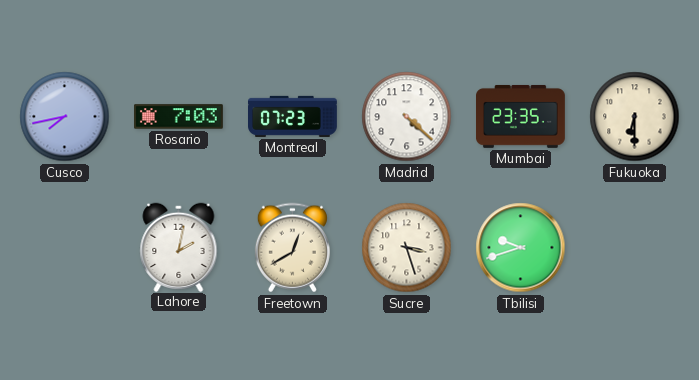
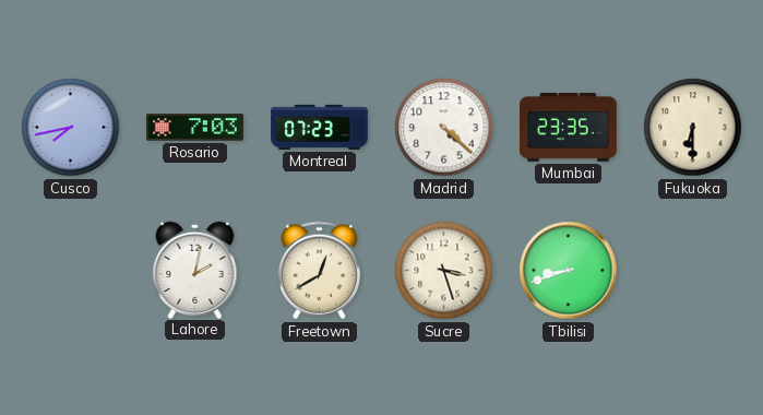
Tbilisi: 9:42 -> 8:42 (569, 271)
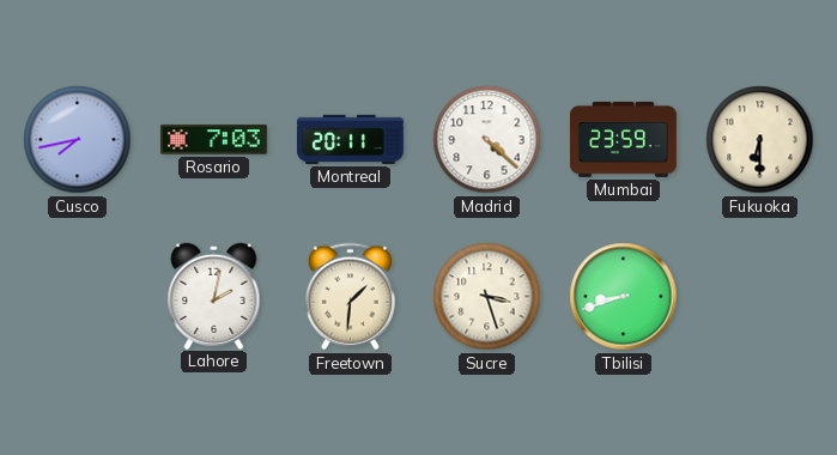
Montreal: 07:23 -> 20:11 (351, 139)
Mumbai: 23:35 -> 23:59 (624, 140)
Freetown: 12:40 -> 1:31 (350, 297)
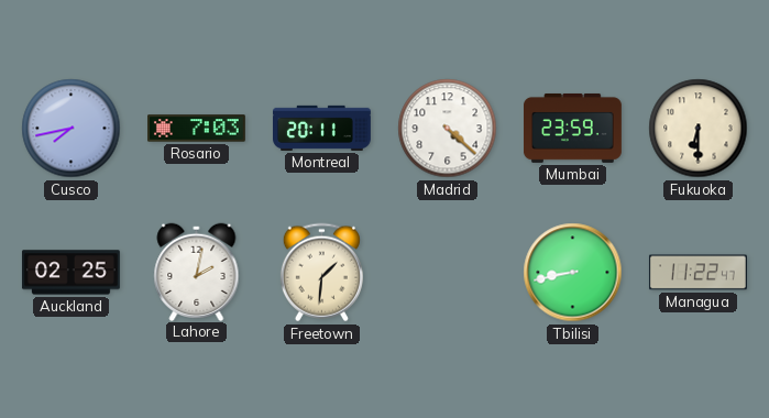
Auckland: none -> 02:25 (72, 273)
Sucre: 3:27 -> none (487, 297)
Tbilisi: 8:42 -> 8:43 (573, 273)
Managua: none -> 11:22 (697, 273)
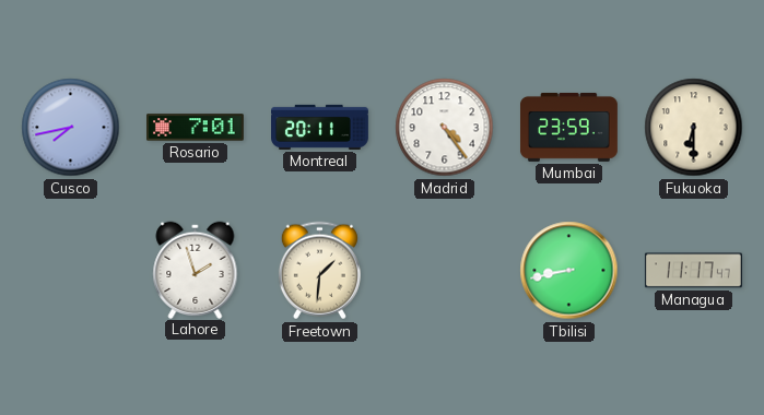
Rosario: 7:03 -> 7:01 (196, 128)
Madrid: 4:22 -> 4:24 (445, 128)
Auckland: 02:25 -> none (72, 273)
Lahore: 2:02 -> 1:57 (196, 270)
Managua: 11:22 -> 11:17 (693, 271)
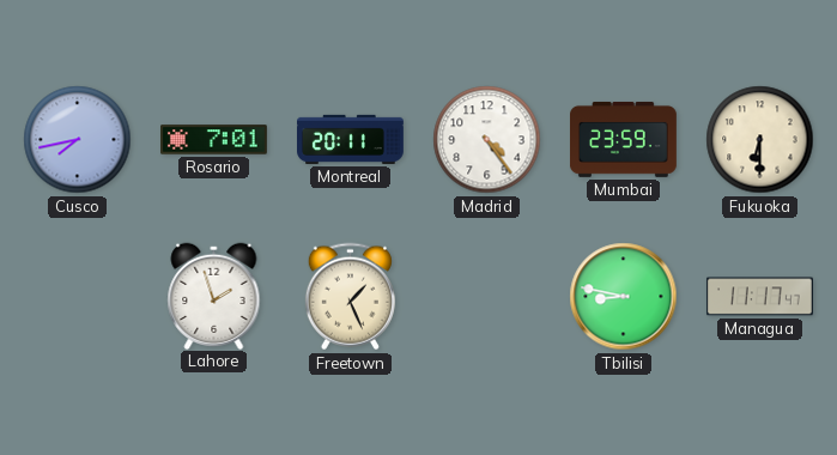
Freetown: 1:31 -> 1:26 (350, 297)
Tbilisi: 8:43 -> 8:47 (624, 297)
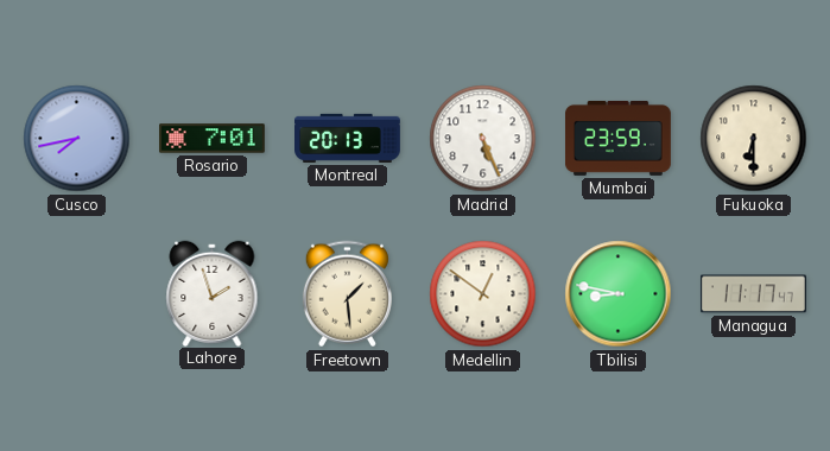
Montreal: 20:11 -> 20:13 (348, 138)
Madrid: 4:24 -> 5:26 (483, 139)
Freetown: 1:26 -> 1:29 (347, 294)
Medellin: none -> 12:51 (483, 294)
